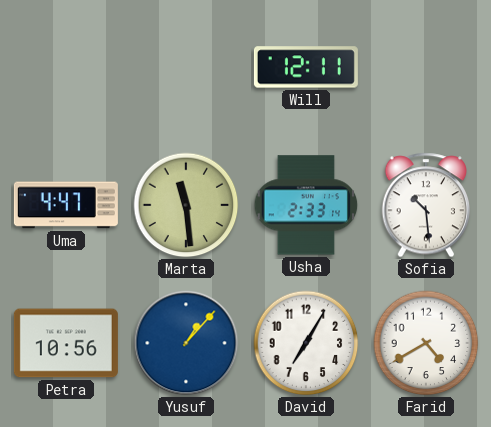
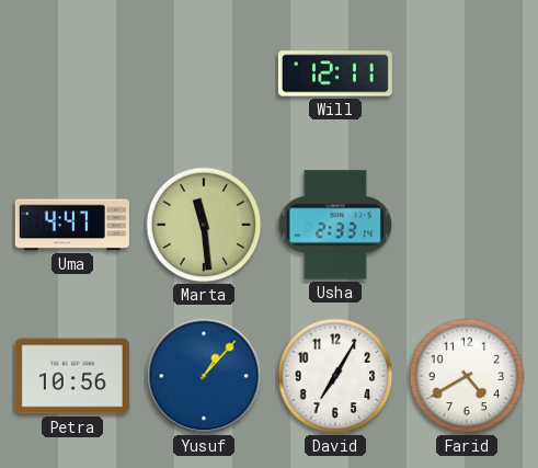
Sofia: 10:29 -> none (426, 205)
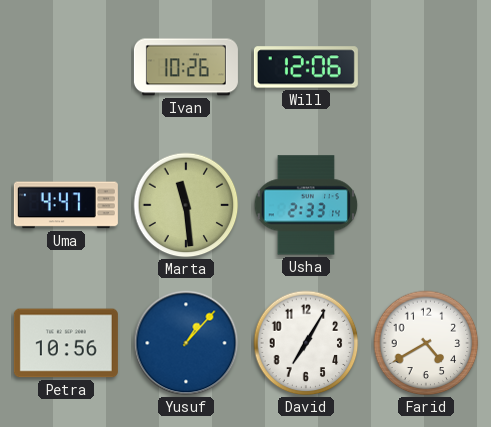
Ivan: none -> 10:26 (186, 67)
Will: 12:11 -> 12:06 (306, 67)
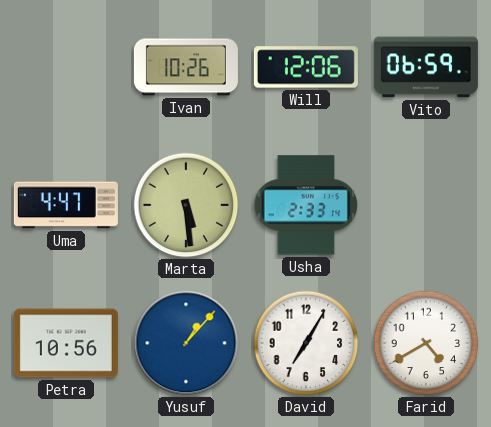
Vito: none -> 06:59 (426, 67)
Marta: 11:29 -> 5:29 (186, 205)
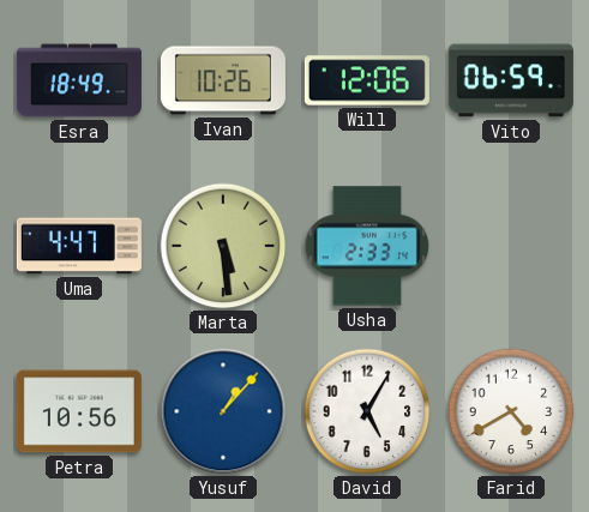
Esra: none -> 18:49 (79, 80)
David: 7:05 -> 5:05 (367, 411)
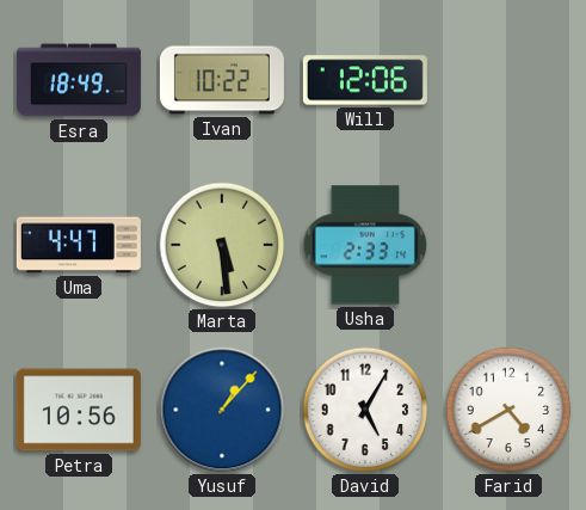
Ivan: 10:26 -> 10:22 (222, 80)
Vito: 06:59 -> none (511, 80)
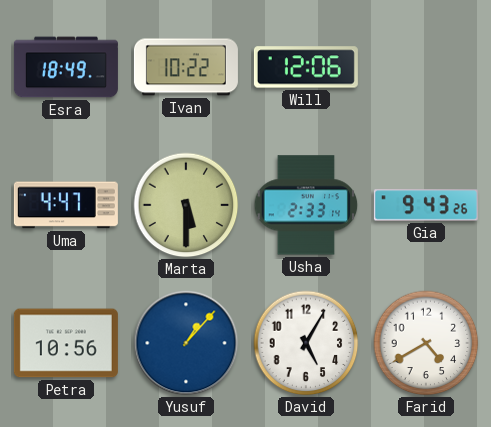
Marta: 5:29 -> 5:30 (186, 205)
Gia: none -> 9:43 (426, 205)
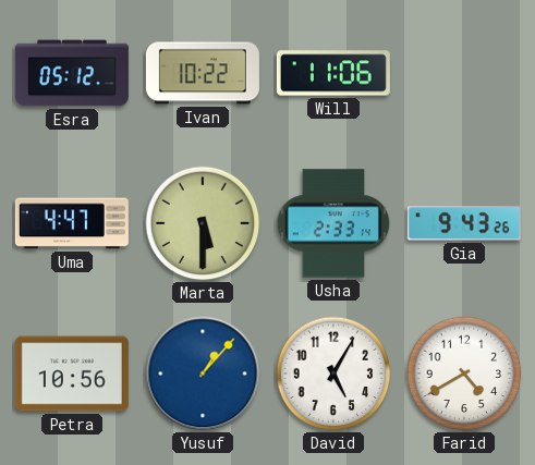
Esra: 18:49 -> 05:12 (72, 73)
Will: 12:06 -> 11:06 (333, 73)
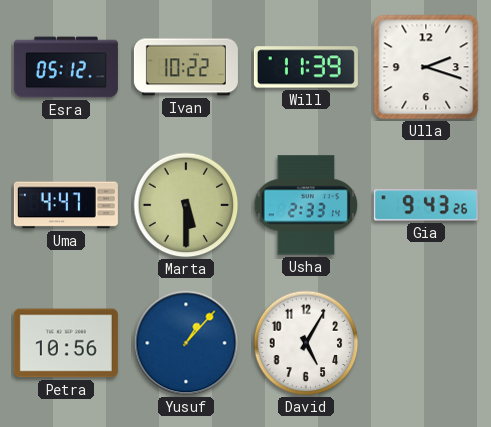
Will: 11:06 -> 11:39 (306, 67)
Ulla: none -> 2:18 (426, 67)
Farid: 4:40 -> none (464, 374)
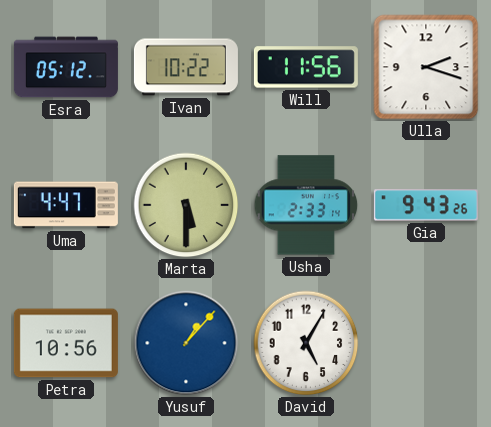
Will: 11:39 -> 11:56 (306, 67)
